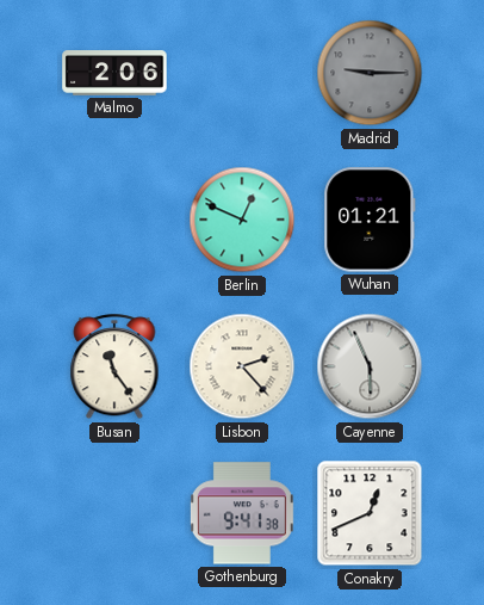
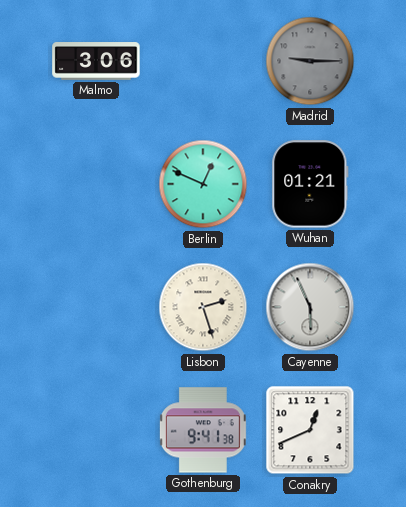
Malmo: 2:06 -> 3:06 (96, 61)
Busan: 11:24 -> none (114, 368)
Lisbon: 2:23 -> 2:27 (203, 307)
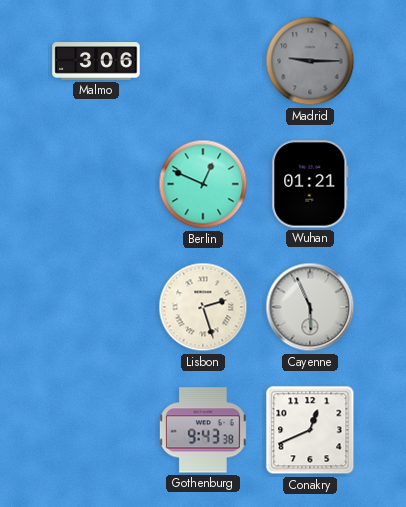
Gothenburg: 9:41 -> 9:43 (203, 430)
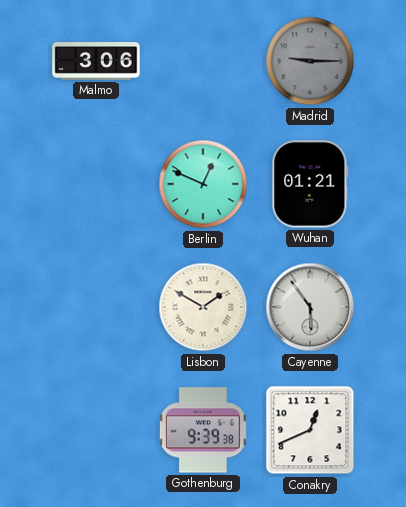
Lisbon: 2:27 -> 1:50 (203, 307)
Cayenne: 5:56 -> 5:54 (310, 307)
Gothenburg: 9:43 -> 9:39 (203, 430)
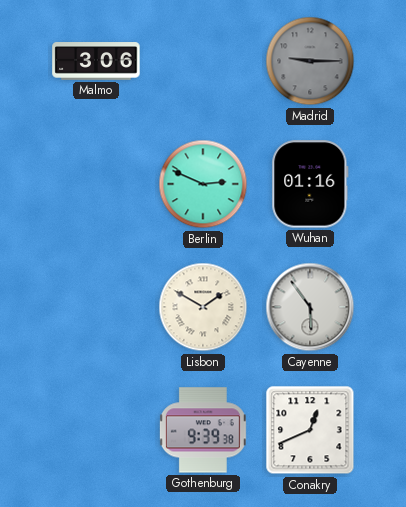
Berlin: 12:49 -> 2:49 (203, 184)
Wuhan: 01:21 -> 01:16 (310, 184)
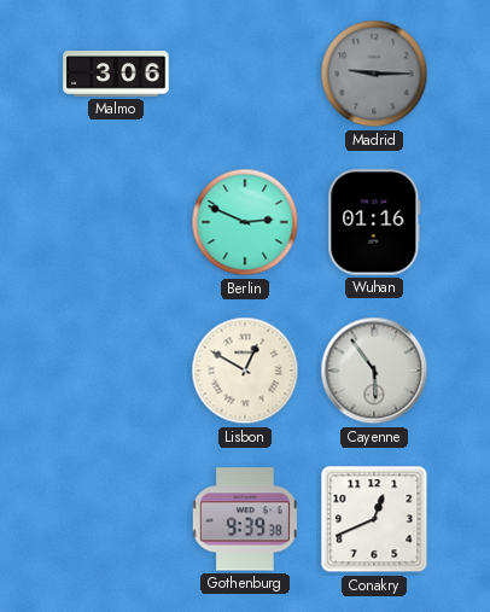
Lisbon: 1:50 -> 12:50 (245, 371)
